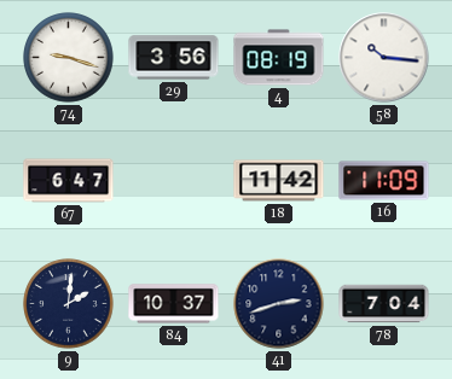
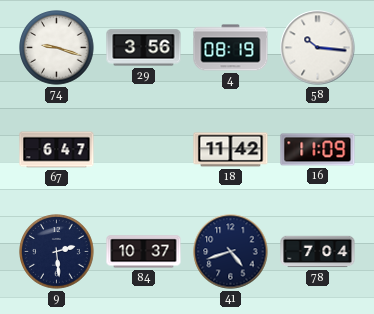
9: 2:01 -> 2:29 (57, 252)
41: 2:42 -> 4:42 (231, 252)
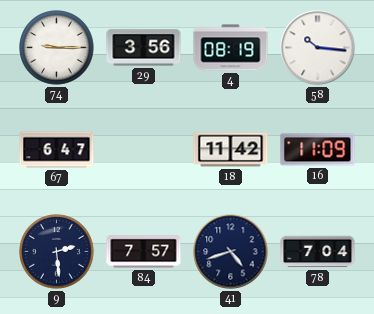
74: 9:18 -> 9:15 (57, 48)
84: 10:37 -> 7:57 (144, 252)
